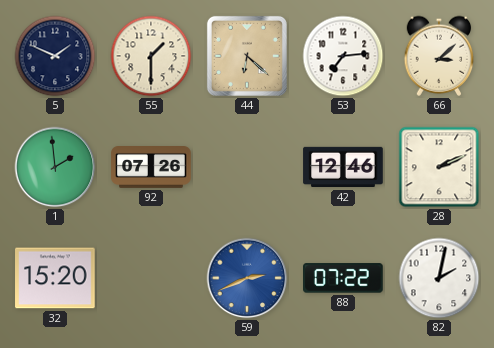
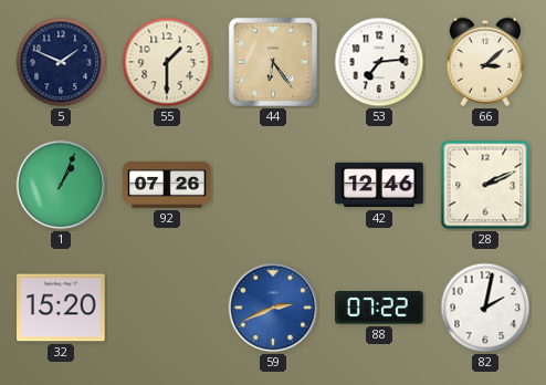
44: 6:22 -> 6:24 (273, 62)
1: 1:59 -> 1:04 (61, 185)
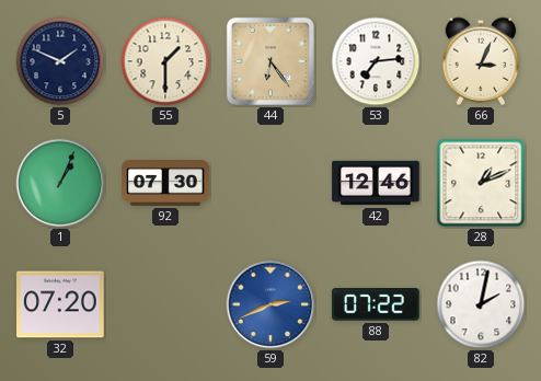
66: 3:08 -> 3:04 (481, 61)
92: 07:26 -> 07:30 (165, 184)
28: 2:11 -> 1:11 (481, 183)
32: 15:20 -> 07:20 (60, 304)
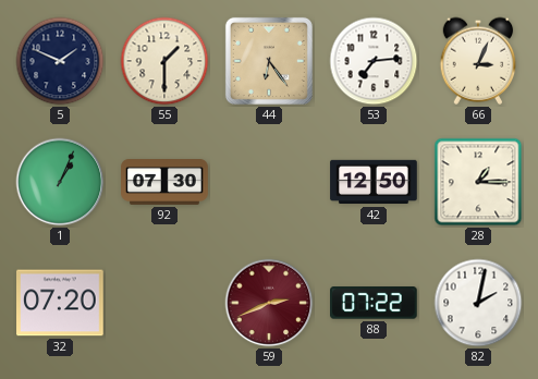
42: 12:46 -> 12:50 (374, 182)
28: 1:11 -> 1:15 (478, 182)
59 dial: blue -> burgundy (269, 303)
